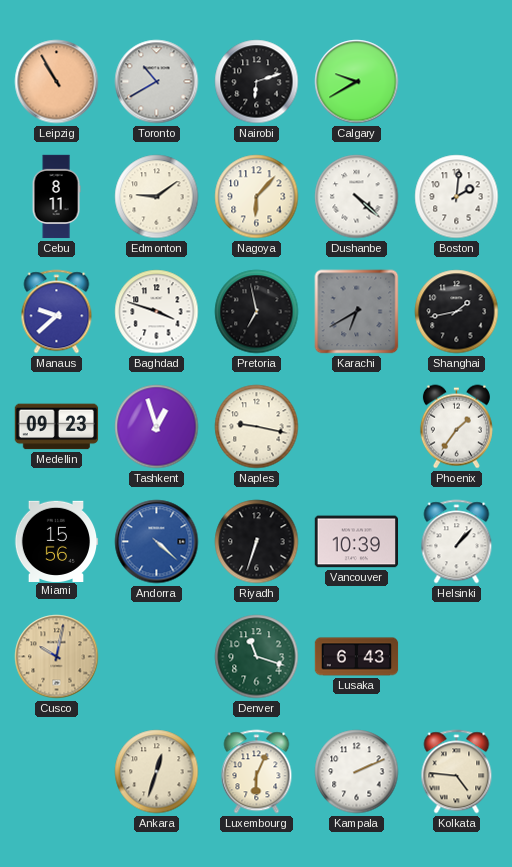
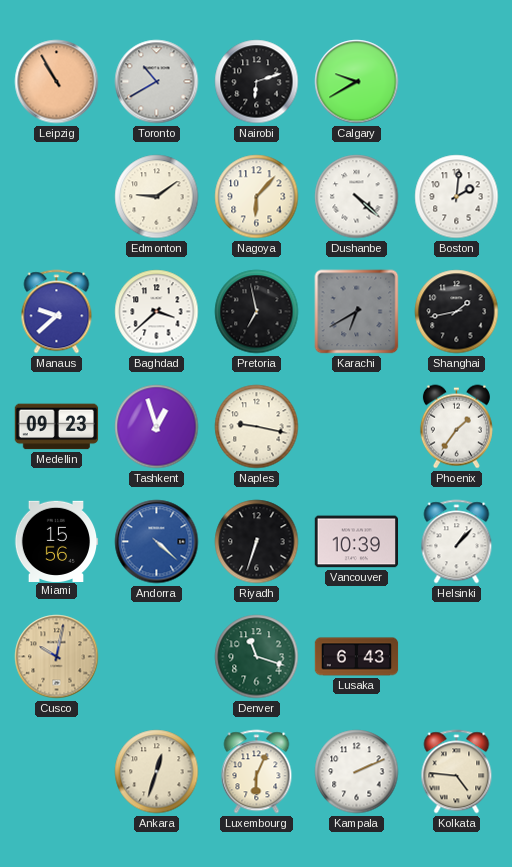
Cebu: 8:11 -> none (56, 197)
Baghdad: 3:48 -> 3:38 (157, 312)
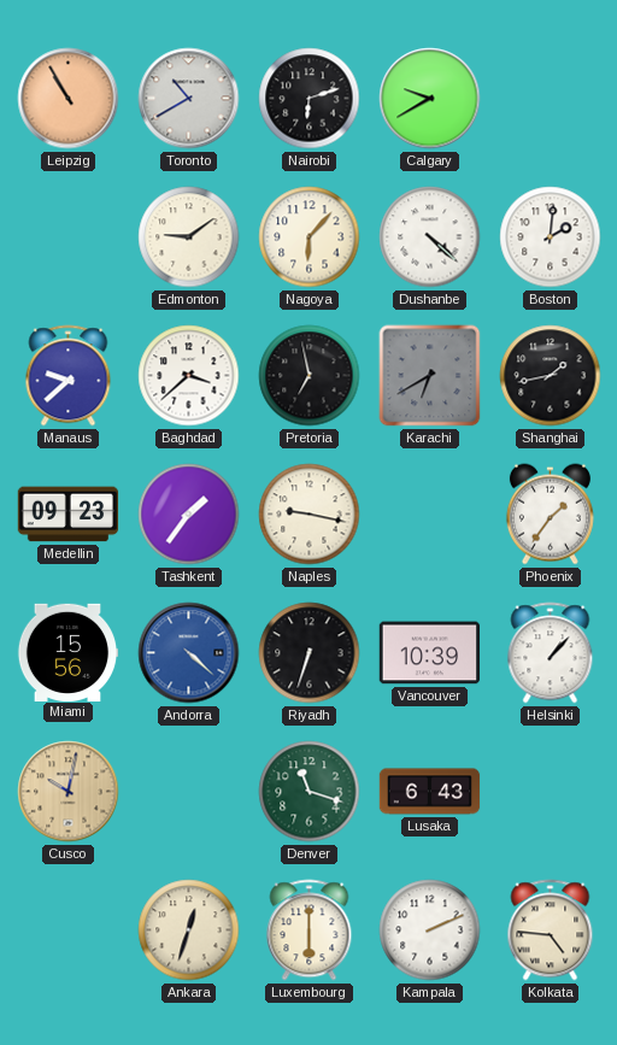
Tashkent: 12:57 -> 1:36 (189, 515)
Luxembourg: 6:04 -> 6:00 (310, 930)
